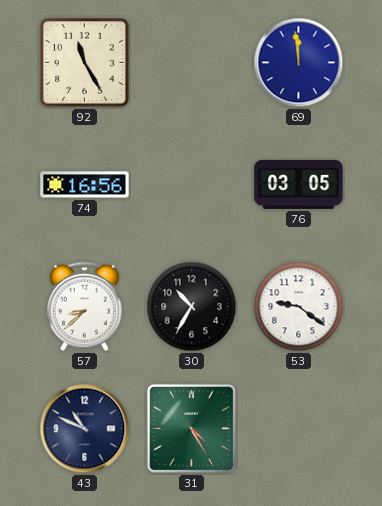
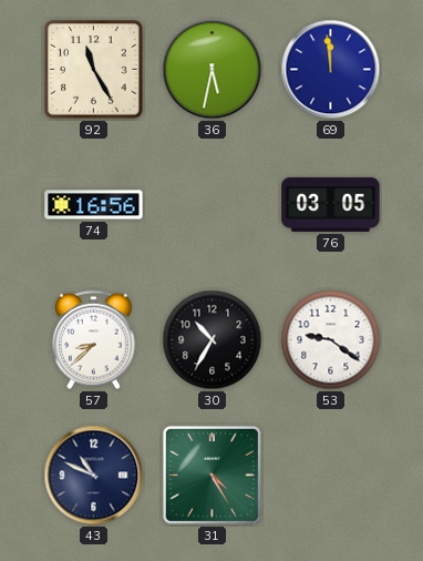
36: none -> 5:32 (213, 70)
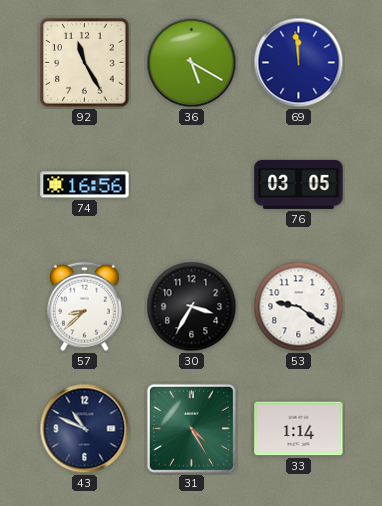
36: 5:32 -> 5:20 (192, 63)
30: 10:35 -> 3:35 (192, 307)
33: none -> 1:14 (299, 429)
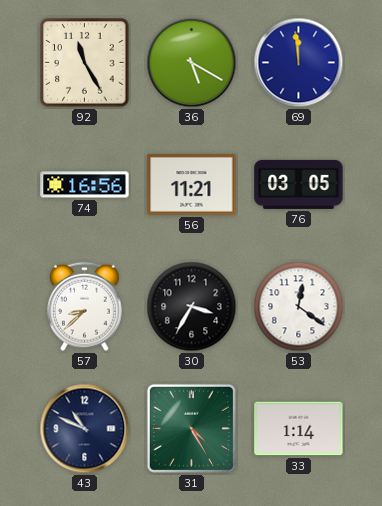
56: none -> 11:21 (192, 185)
53: 9:21 -> 12:21 (299, 307)
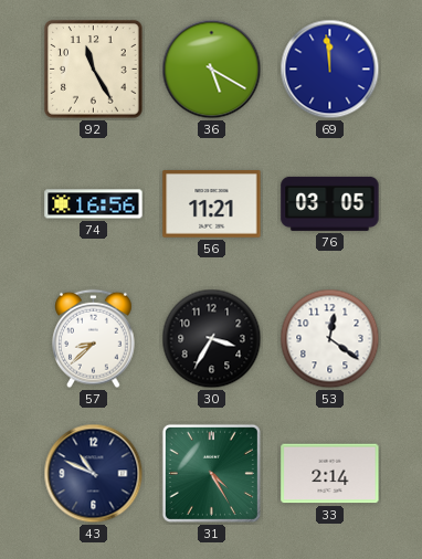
33: 1:14 -> 2:14 (330, 474)
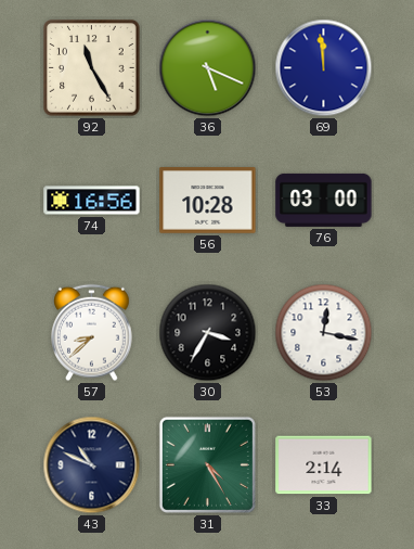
36: 5:20 -> 5:19 (208, 68)
56: 11:21 -> 10:28 (208, 201)
76: 03:05 -> 03:00 (324, 200)
53: 12:21 -> 12:17 (324, 333)
